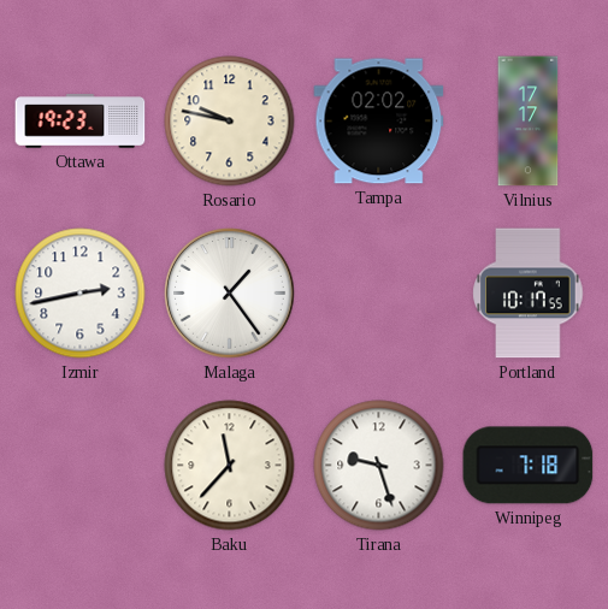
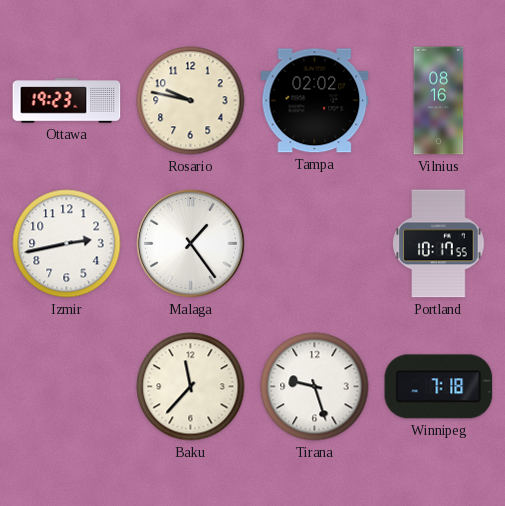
Vilnius: 17:17 -> 08:16 (439, 101)
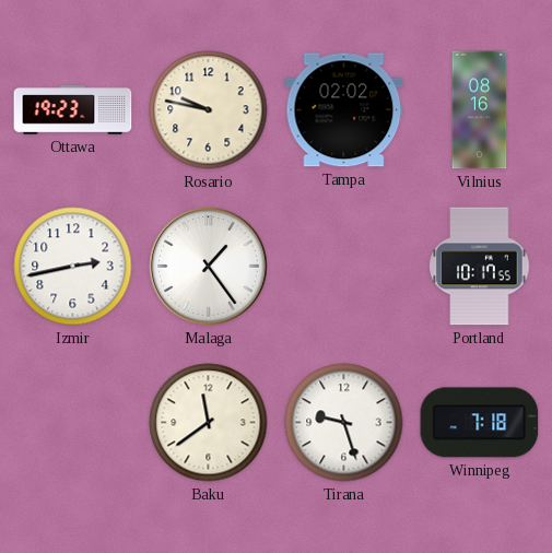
Baku: 11:37 -> 11:39 (209, 423)
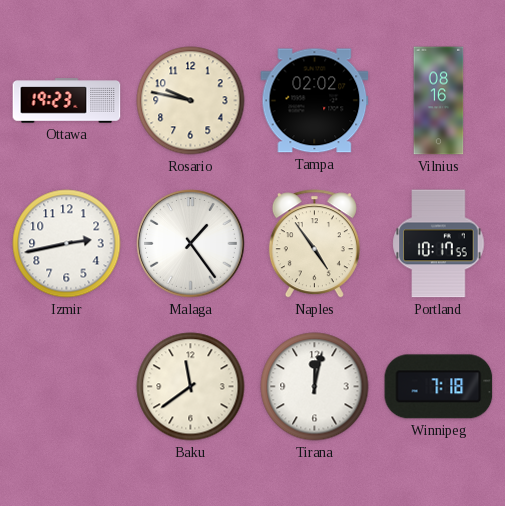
Naples: none -> 4:54 (314, 244)
Tirana: 9:27 -> 12:02 (315, 387)
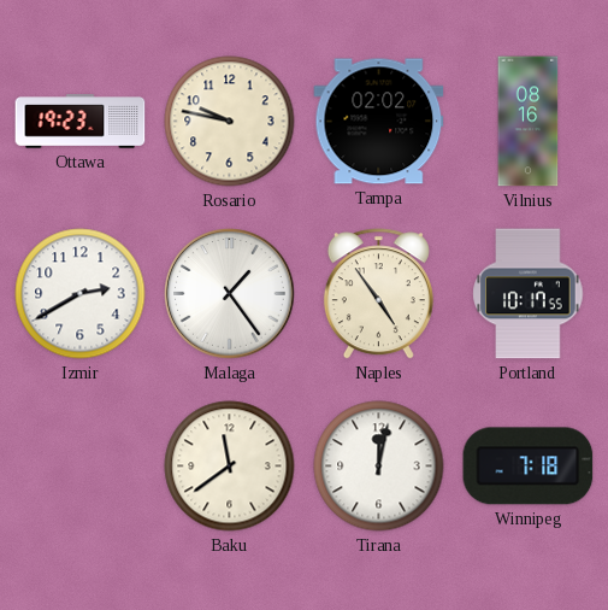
Izmir: 2:43 -> 2:40 (81, 294)
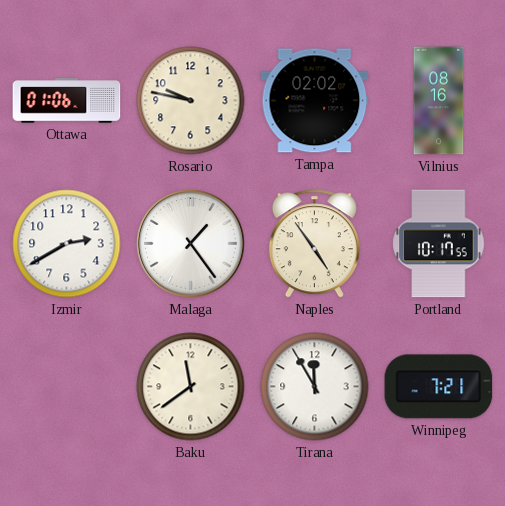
Ottawa: 19:23 -> 01:06 (67, 101)
Tirana: 12:02 -> 11:55 (315, 387)
Winnipeg: 7:18 -> 7:21 (439, 387)
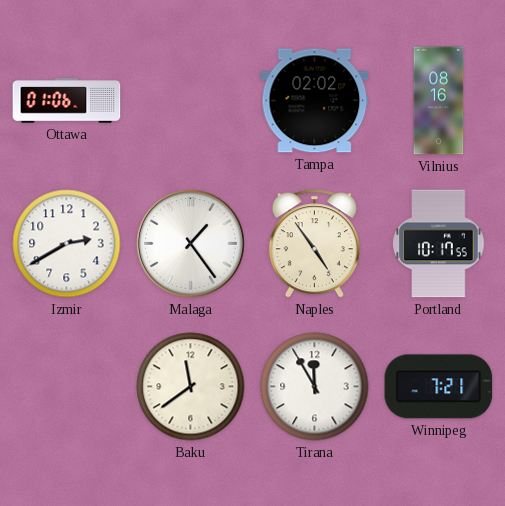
Rosario: 9:47 -> none (191, 101)
